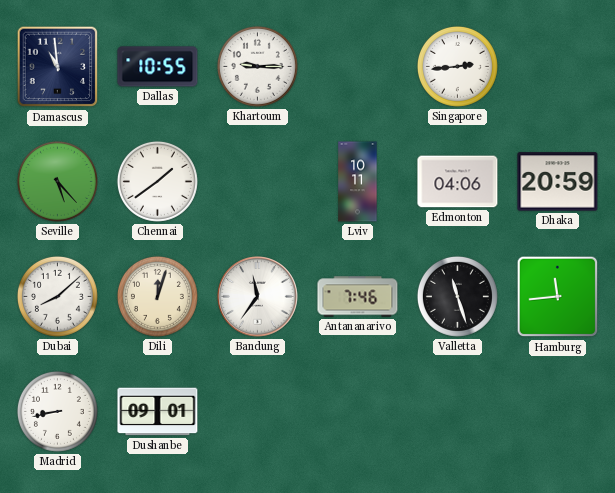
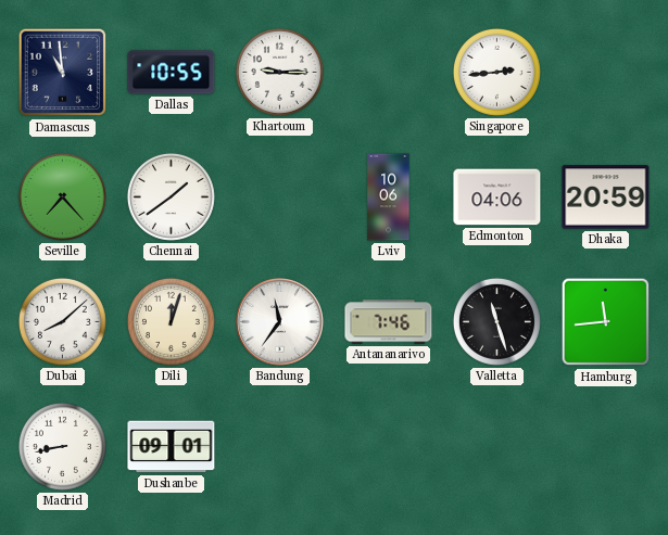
Seville: 5:23 -> 7:23 (62, 196)
Lviv: 10:11 -> 10:06 (389, 198)
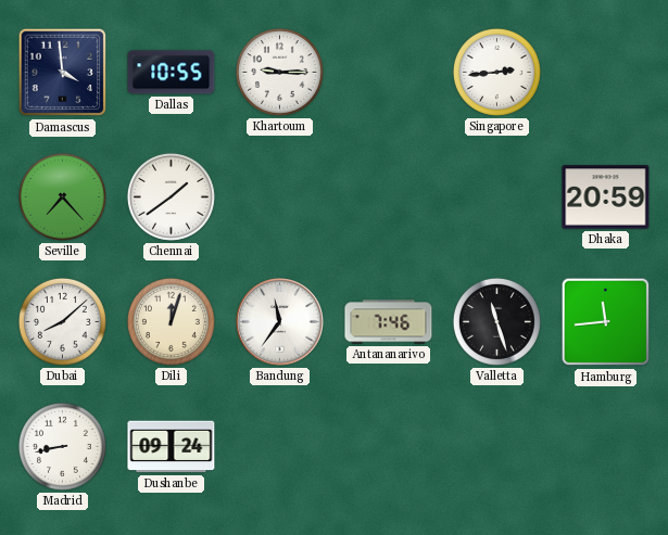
Damascus: 10:59 -> 3:59 (63, 73)
Lviv: 10:06 -> none (389, 198)
Edmonton: 04:06 -> none (497, 198)
Dushanbe: 09:01 -> 09:24 (172, 447)
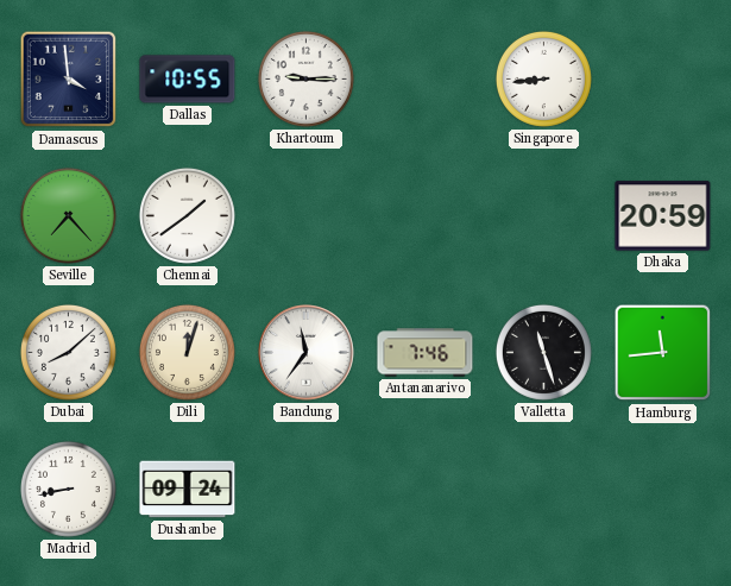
Singapore: 2:44 -> 8:44 (543, 78)
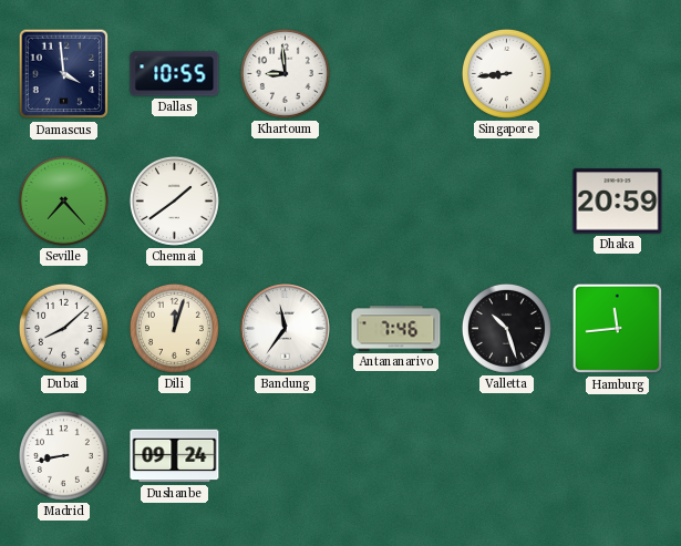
Khartoum: 9:15 -> 8:59 (285, 73)
Valletta: 11:27 -> 10:27 (506, 328)
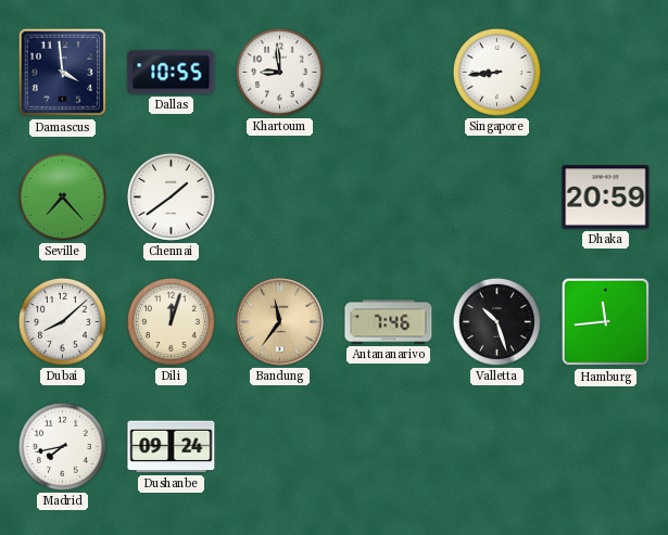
Bandung dial: white -> champagne (280, 322)
Madrid: 8:43 -> 7:43 (62, 446)
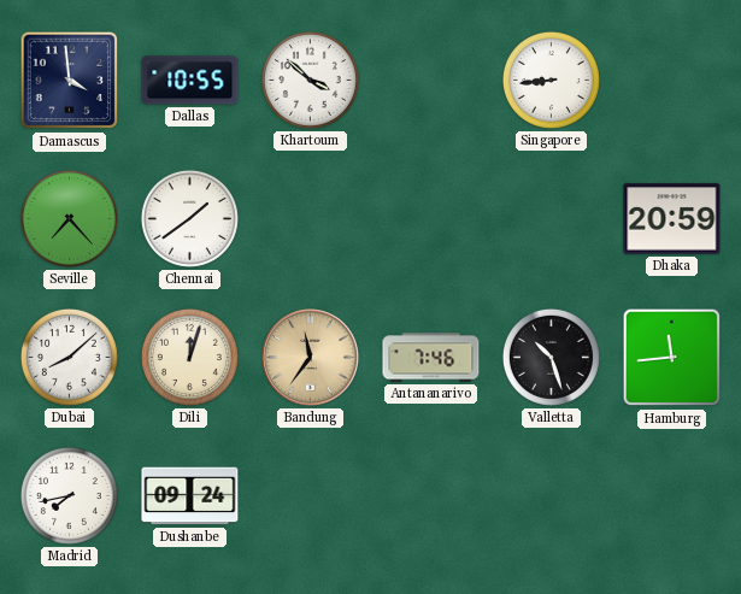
Khartoum: 8:59 -> 3:52 (310, 80)
